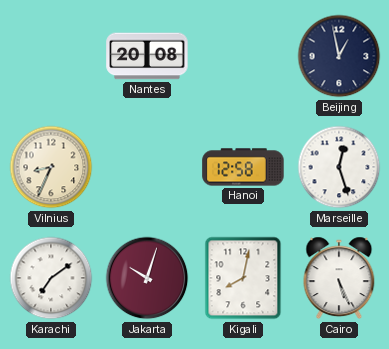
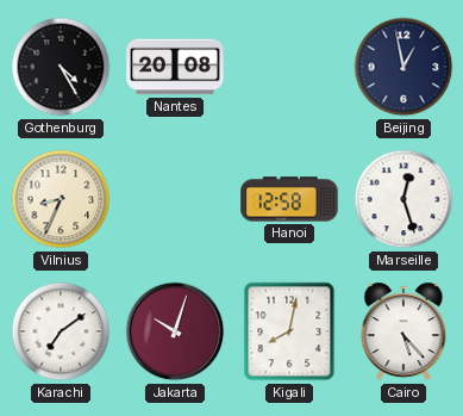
Gothenburg: none -> 4:25 (61, 67)
Cairo: 5:26 -> 5:23 (403, 331)
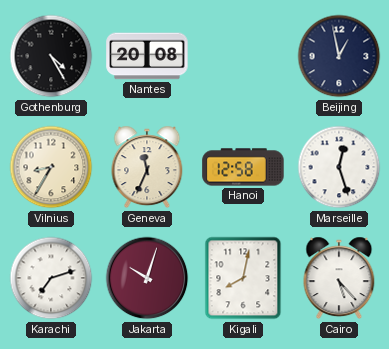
Vilnius: 8:34 -> 8:35 (51, 167)
Geneva: none -> 11:34 (147, 167)
Karachi: 7:09 -> 7:12 (51, 278)
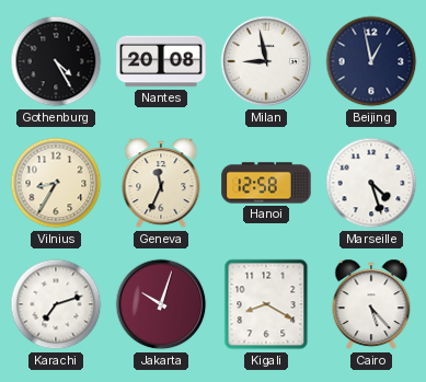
Milan: none -> 8:58 (266, 61)
Marseille: 12:27 -> 4:27 (371, 183)
Kigali: 8:02 -> 8:20 (266, 304)
